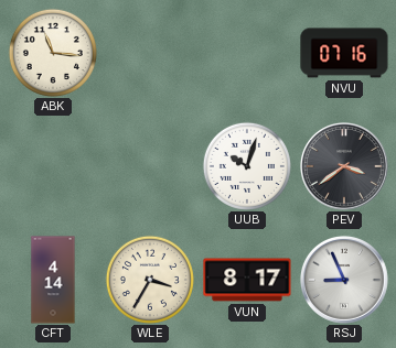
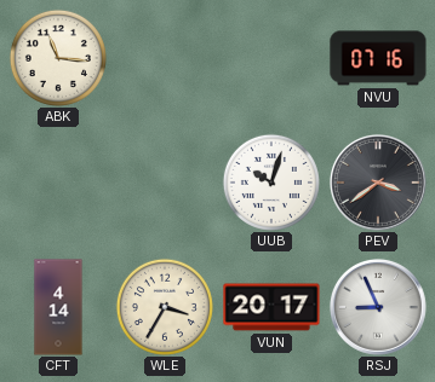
VUN: 8:17 -> 20:17 (271, 307)
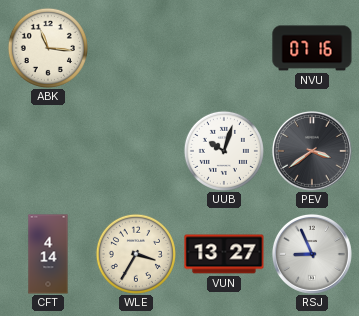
VUN: 20:17 -> 13:27 (224, 254)
